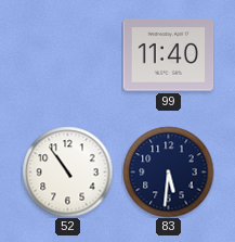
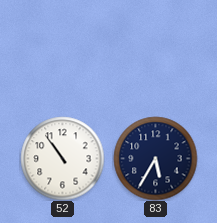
99: 11:40 -> none (168, 55)
83: 5:31 -> 5:35 (155, 158)
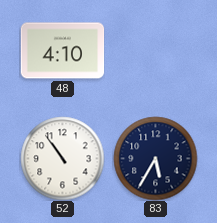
48: none -> 4:10 (62, 51)
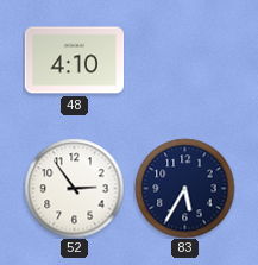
52: 10:54 -> 2:54 (74, 188)
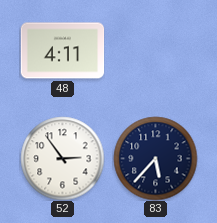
48: 4:10 -> 4:11 (62, 51)
83: 5:35 -> 5:37 (155, 158)
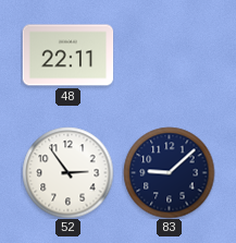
48: 4:11 -> 22:11 (67, 56)
83: 5:37 -> 9:08 (169, 172)
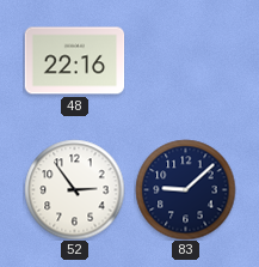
48: 22:11 -> 22:16 (74, 61)
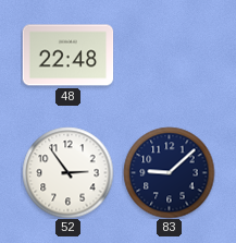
48: 22:16 -> 22:48 (67, 56)
